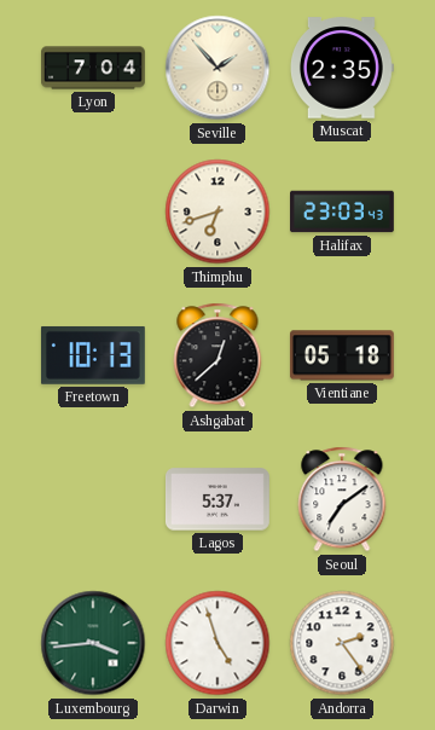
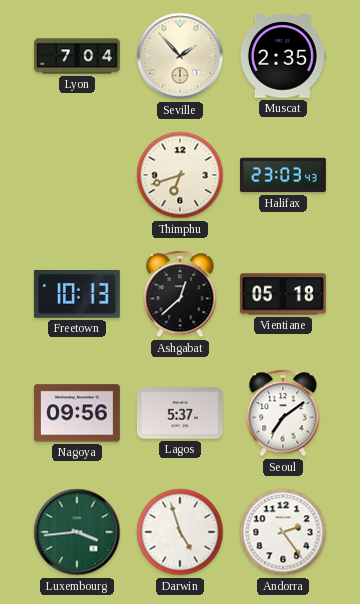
Nagoya: none -> 09:56 (77, 413)
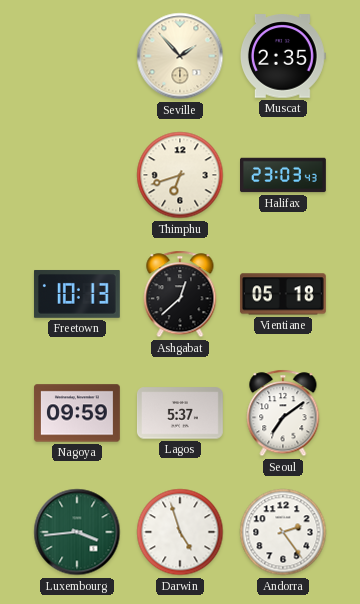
Lyon: 7:04 -> none (78, 56)
Nagoya: 09:56 -> 09:59 (77, 413)
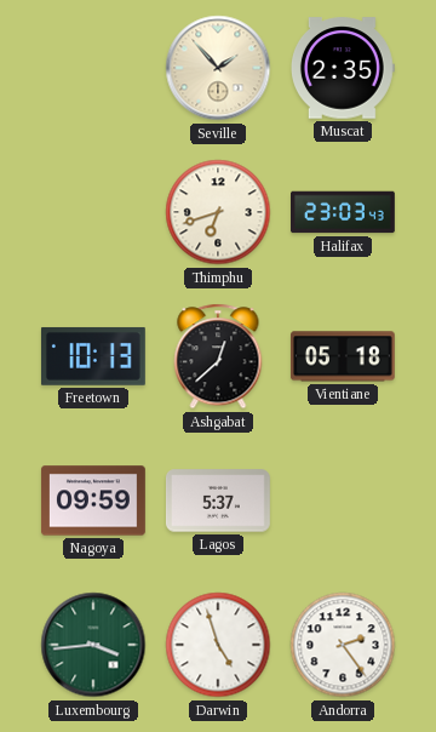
Seoul: 7:09 -> none (283, 413)
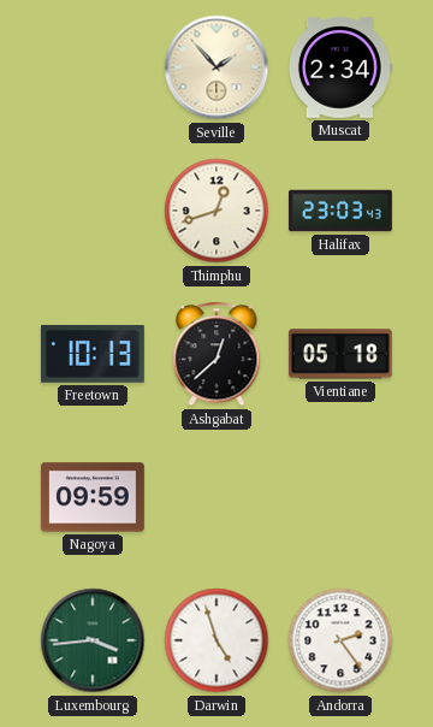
Muscat: 2:35 -> 2:34 (340, 67)
Thimphu: 6:42 -> 12:42 (216, 211)
Lagos: 5:37 -> none (218, 501)
